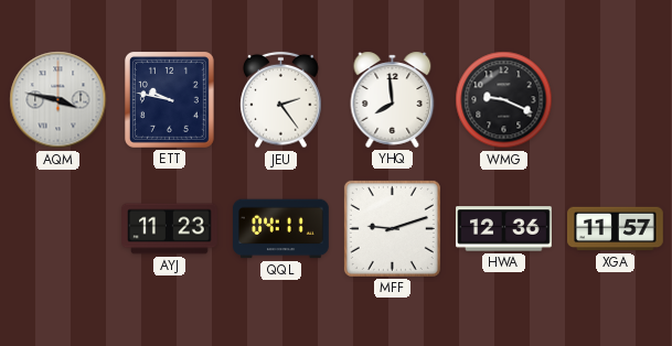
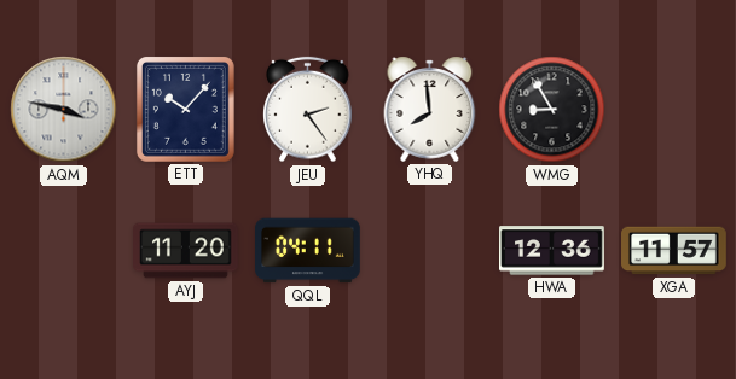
ETT: 9:47 -> 10:07 (185, 109)
WMG: 9:19 -> 8:55 (552, 110)
AYJ: 11:23 -> 11:20 (186, 251)
MFF: 9:12 -> none (392, 228)
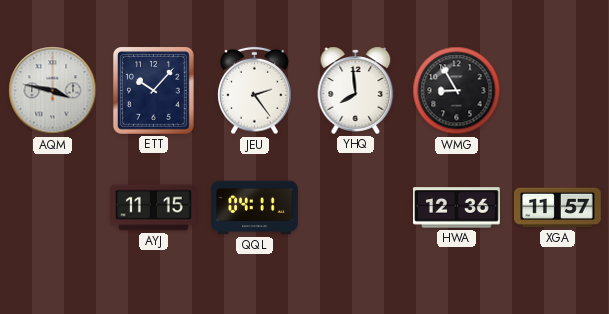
AYJ: 11:20 -> 11:15 (154, 208)
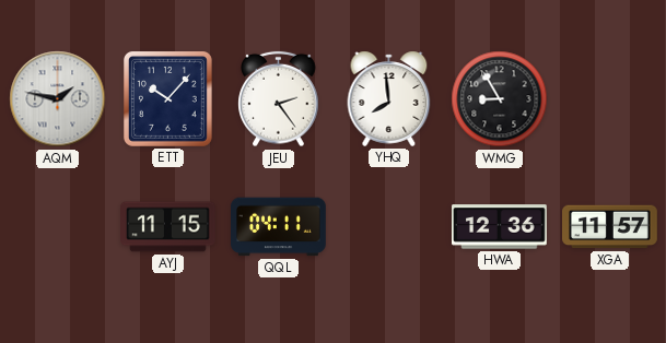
AQM: 3:47 -> 1:47 (58, 99)
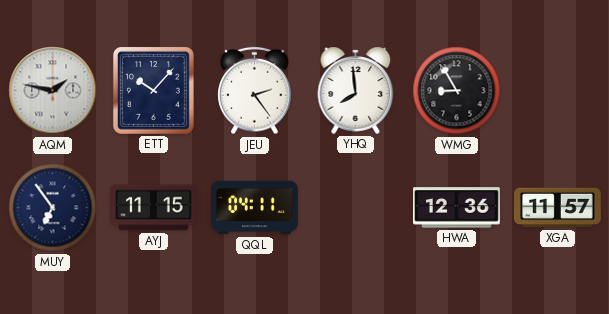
MUY: none -> 6:54 (53, 208)
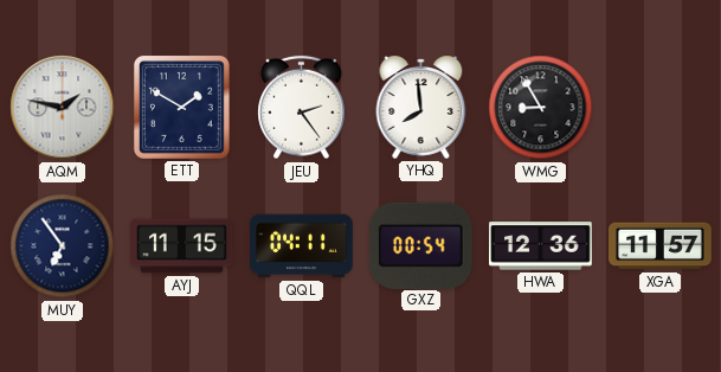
ETT: 10:07 -> 1:50 (181, 107)
GXZ: none -> 00:54 (420, 245)
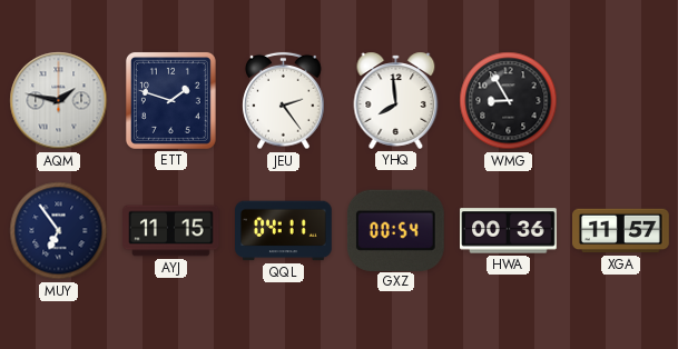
ETT: 1:50 -> 1:48 (170, 100)
HWA: 12:36 -> 00:36 (509, 231)
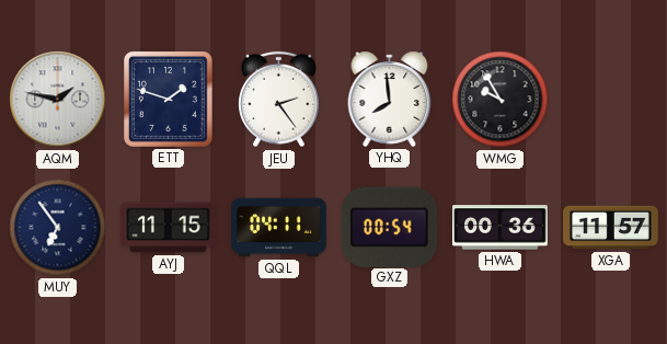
WMG: 8:55 -> 9:55 (501, 100)
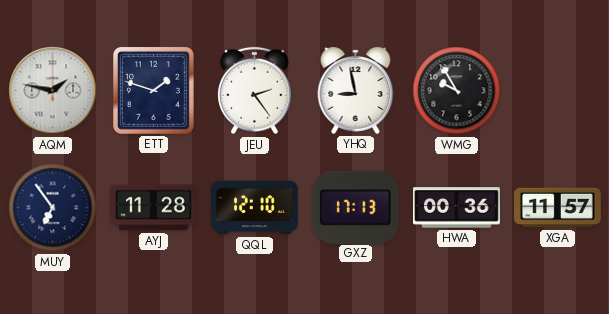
YHQ: 7:59 -> 8:58 (356, 90)
AYJ: 11:15 -> 11:28 (154, 208)
QQL: 04:11 -> 12:10 (255, 208)
GXZ: 00:54 -> 17:13 (355, 207)
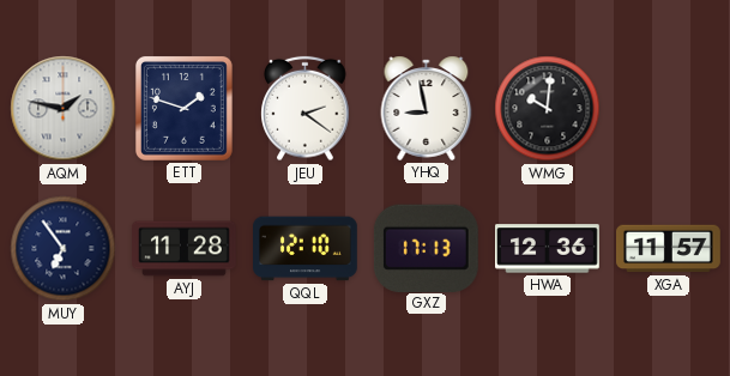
JEU: 2:24 -> 2:21 (306, 109)
WMG: 9:55 -> 10:01 (548, 109)
HWA: 00:36 -> 12:36 (548, 249)
